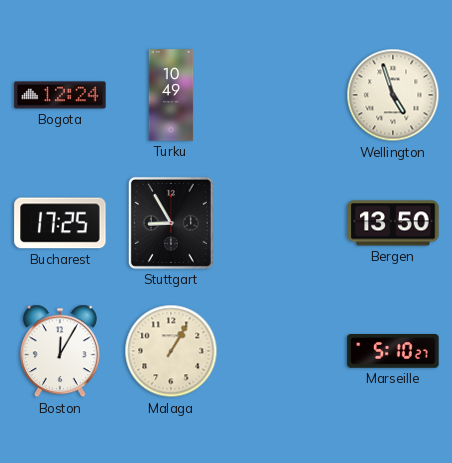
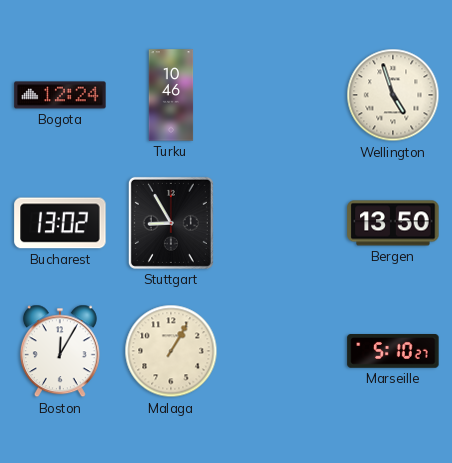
Turku: 10:49 -> 10:46 (171, 95)
Bucharest: 17:25 -> 13:02 (60, 223)
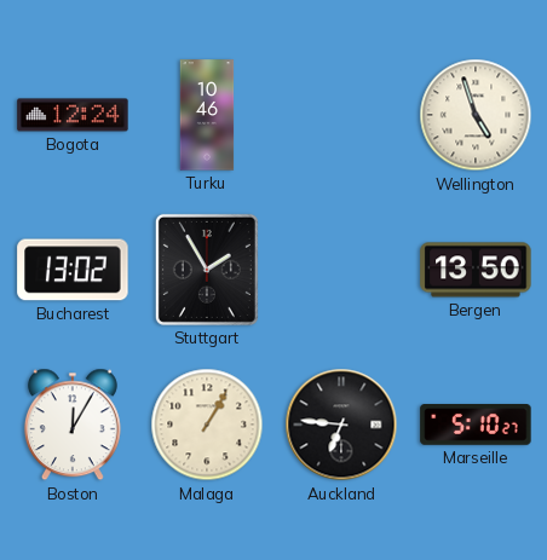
Stuttgart: 8:55 -> 1:55 (207, 270)
Auckland: none -> 6:46 (341, 425)
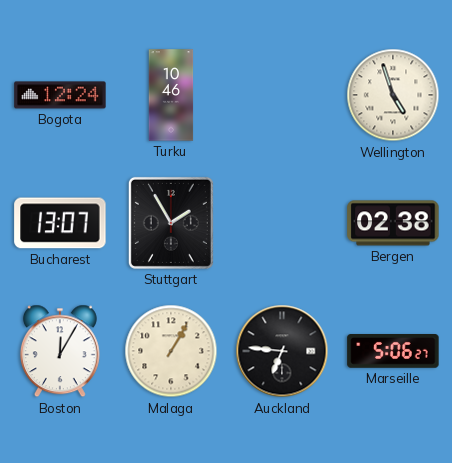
Bucharest: 13:02 -> 13:07 (60, 223)
Bergen: 13:50 -> 02:38 (393, 223)
Marseille: 5:10 -> 5:06 (393, 351)
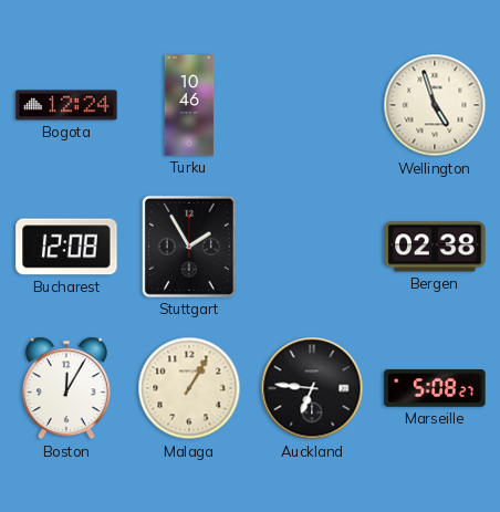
Bucharest: 13:07 -> 12:08 (66, 247)
Marseille: 5:06 -> 5:08 (435, 388)
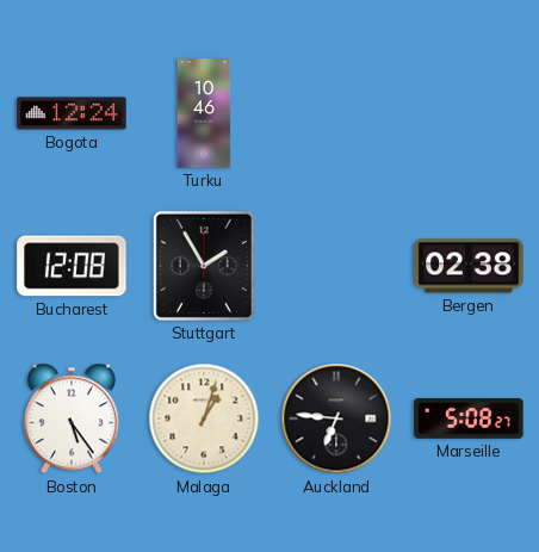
Wellington: 4:57 -> none (435, 105)
Boston: 12:05 -> 5:24 (72, 418)
Malaga: 1:05 -> 1:03 (204, 418)
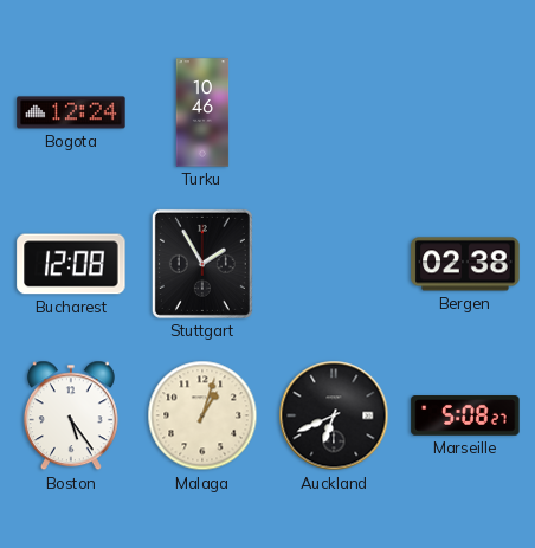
Auckland: 6:46 -> 6:41 (334, 415)
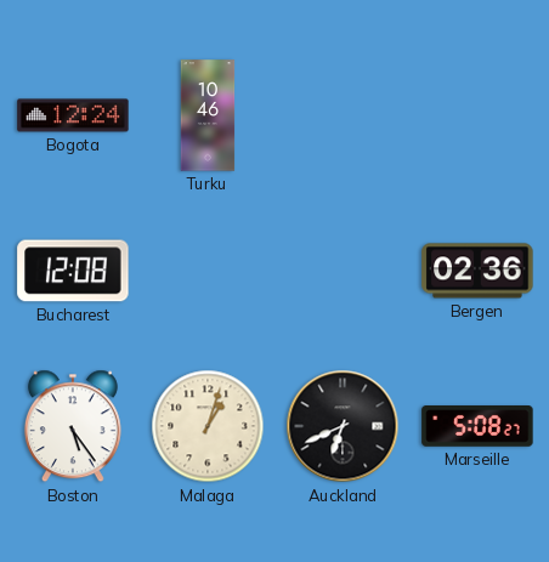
Stuttgart: 1:55 -> none (202, 264)
Bergen: 02:38 -> 02:36 (477, 271)
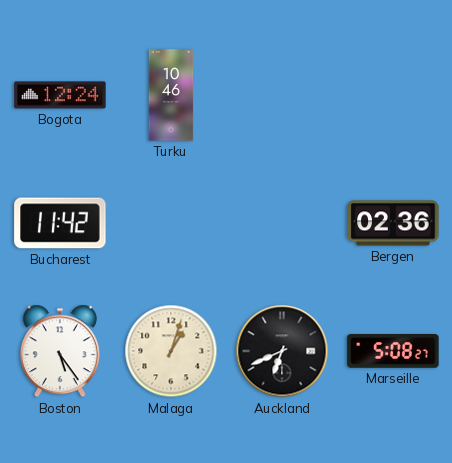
Bucharest: 12:08 -> 11:42 (60, 223)
